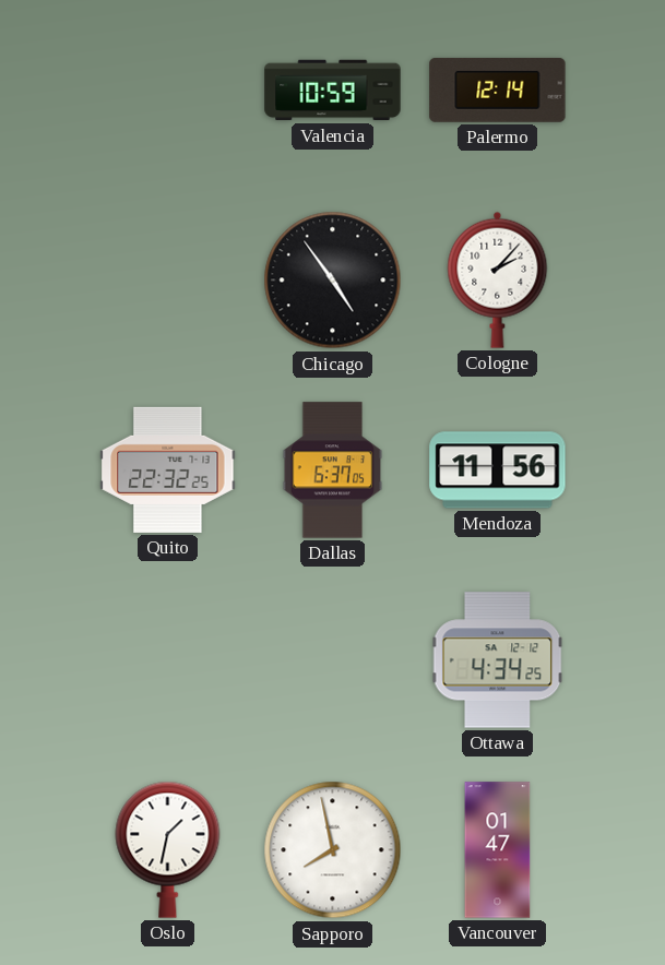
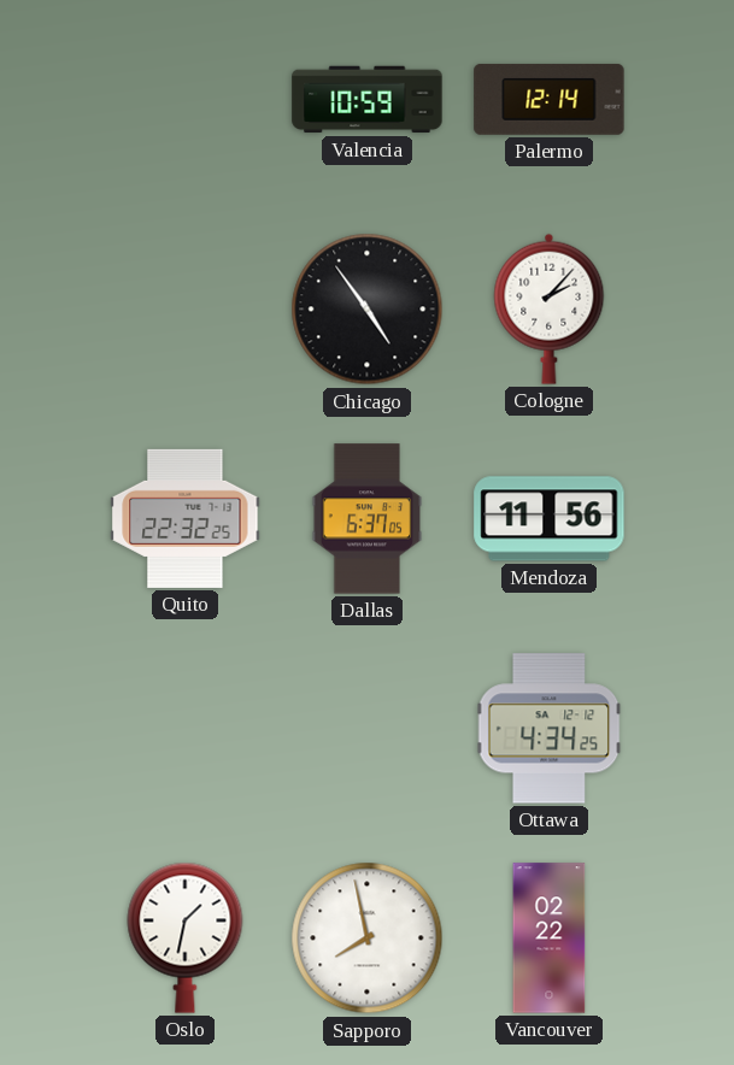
Vancouver: 01:47 -> 02:22 (550, 939)
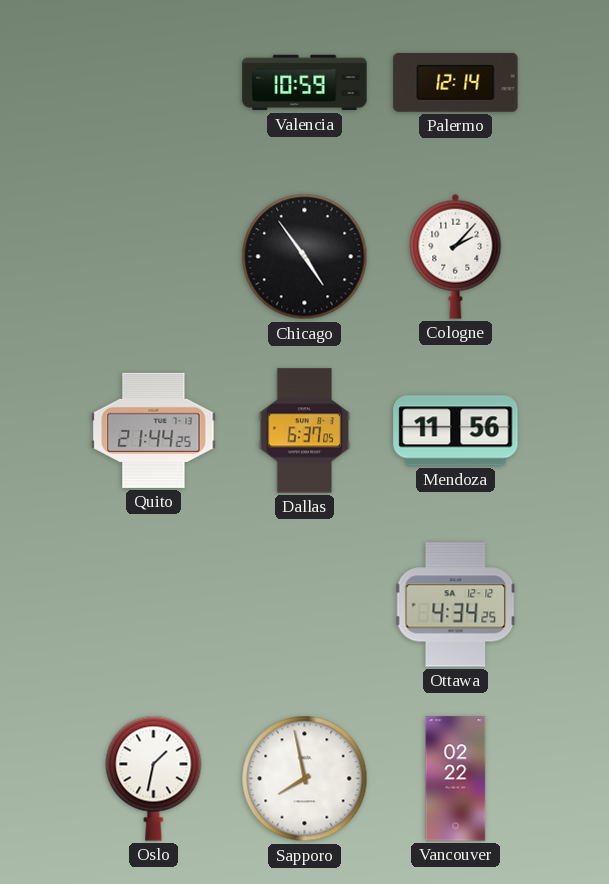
Quito: 22:32 -> 21:44 (154, 430)
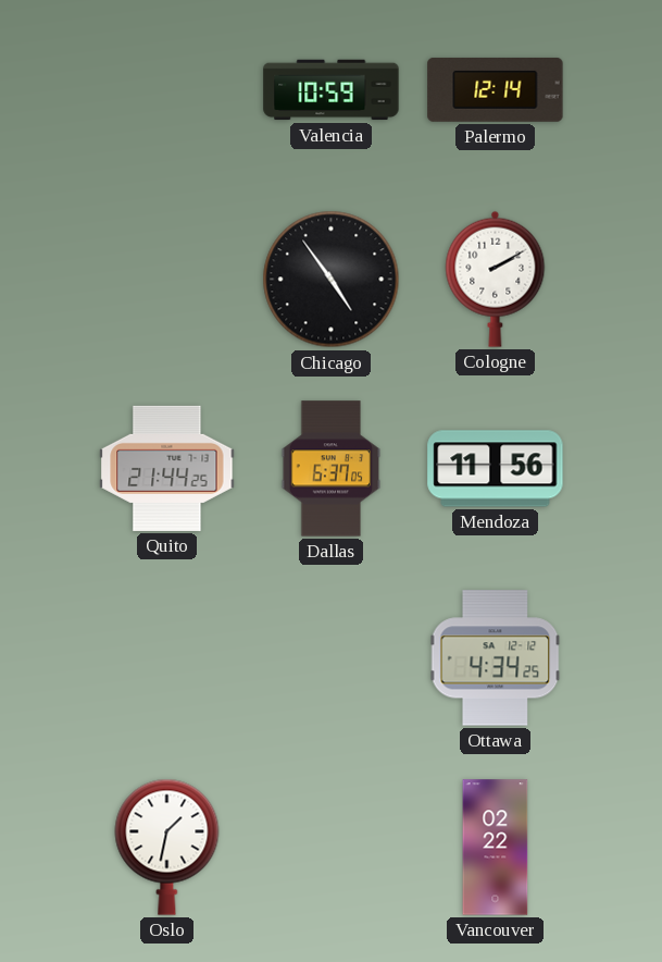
Cologne: 2:07 -> 2:10 (496, 279)
Sapporo: 7:58 -> none (305, 779)
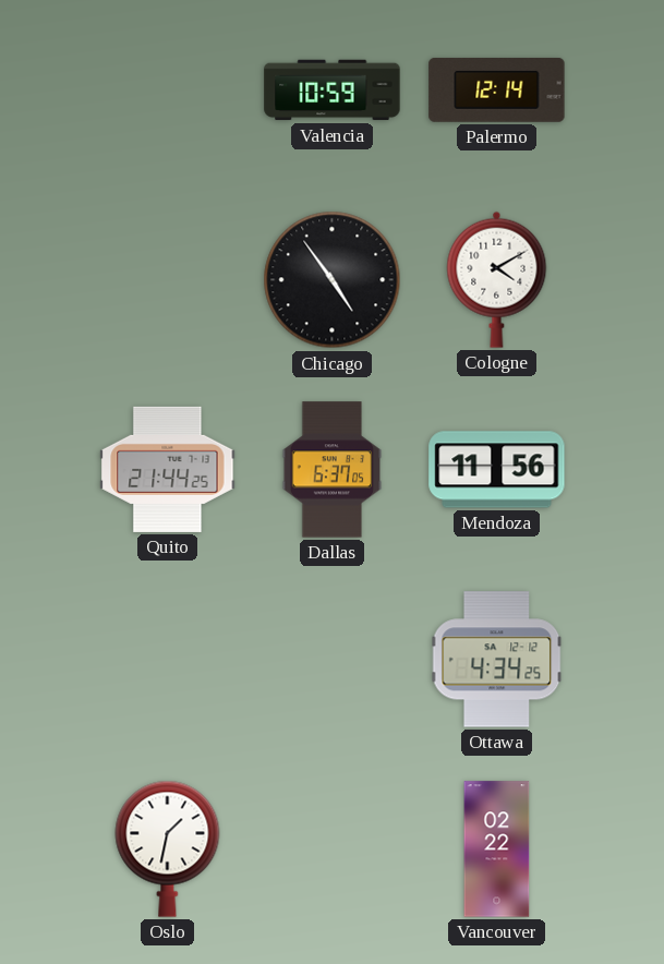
Cologne: 2:10 -> 4:10 (497, 279)
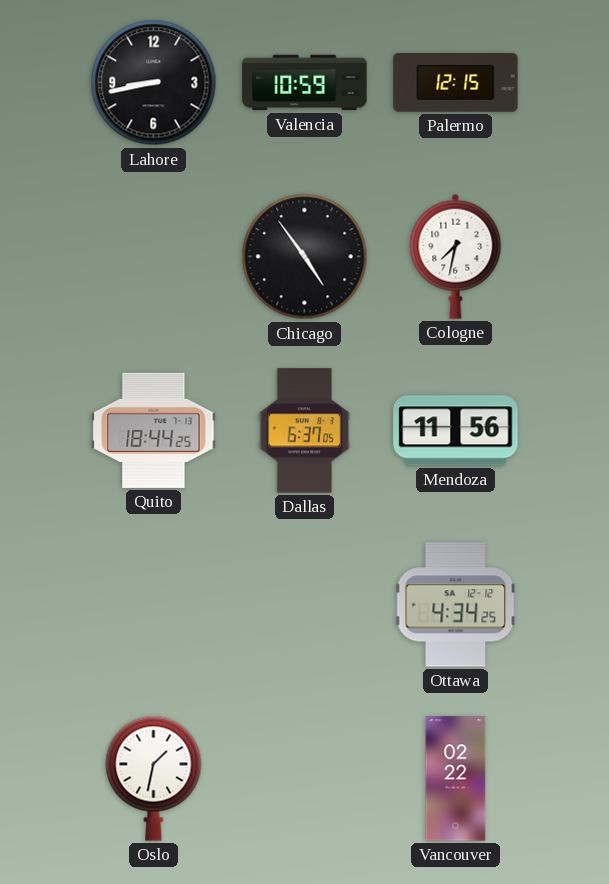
Lahore: none -> 8:43 (154, 83)
Palermo: 12:14 -> 12:15 (456, 83)
Cologne: 4:10 -> 7:32 (456, 256)
Quito: 21:44 -> 18:44 (154, 430)
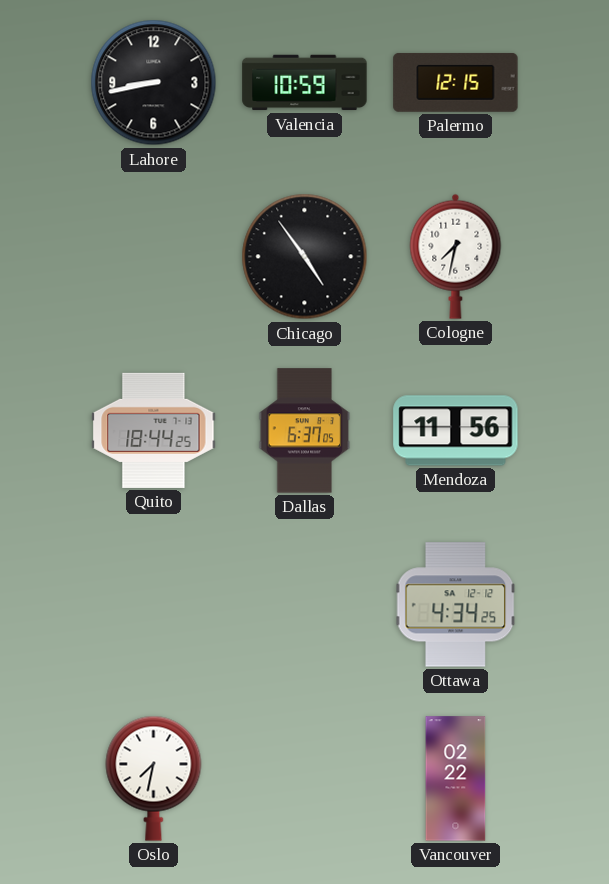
Oslo: 1:32 -> 7:32 (154, 778)
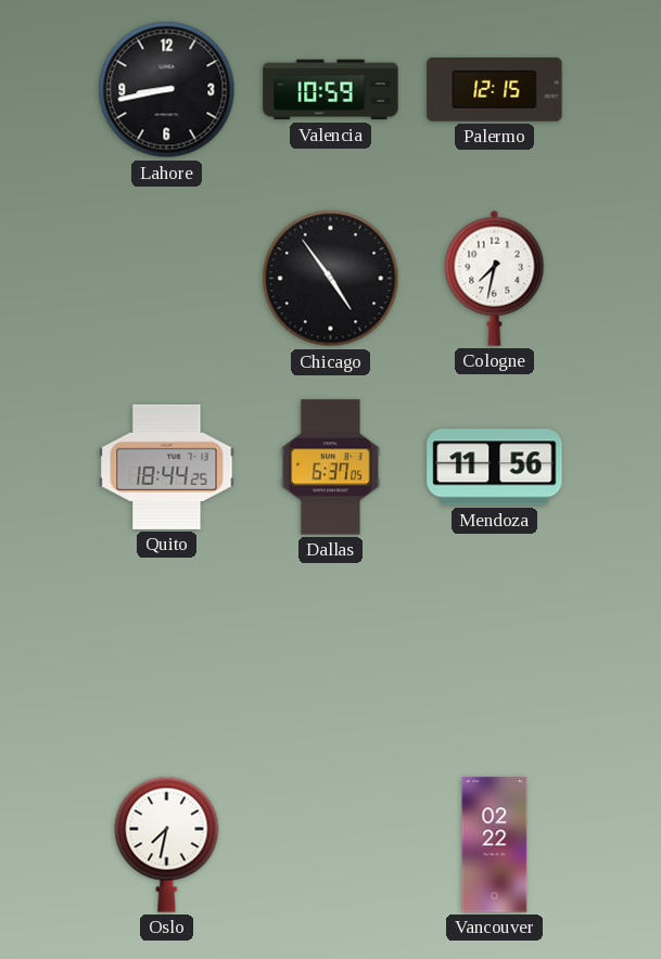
Ottawa: 4:34 -> none (456, 605)
